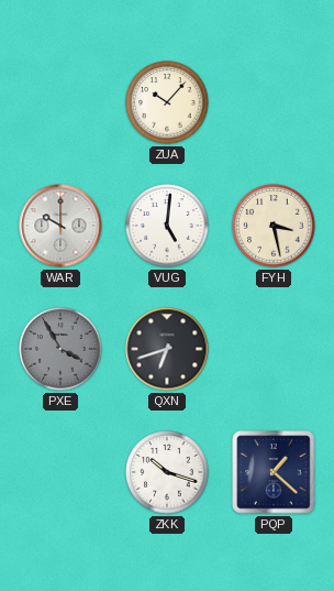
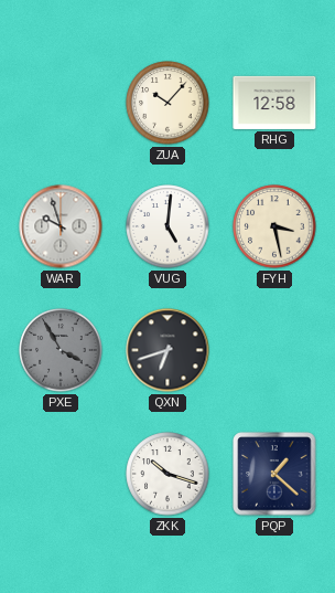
RHG: none -> 12:58 (274, 103)
WAR: 10:00 -> 9:57 (61, 226)
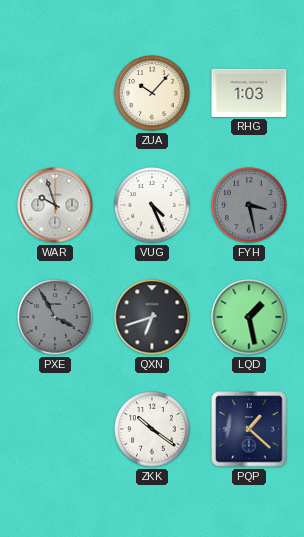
RHG: 12:58 -> 1:03 (249, 93)
VUG: 5:01 -> 4:26 (152, 205)
FYH dial: cream -> grey (249, 205)
LQD: none -> 1:28 (249, 317)
ZKK: 10:18 -> 10:21 (152, 429)
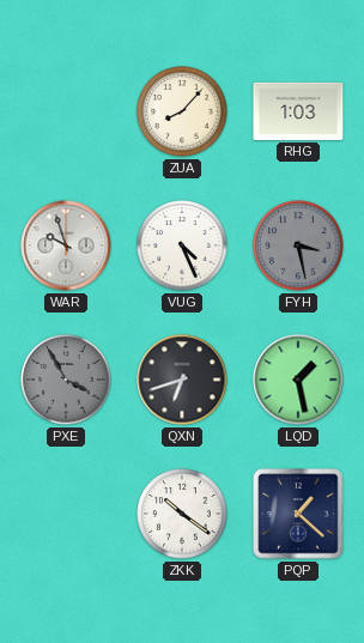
ZUA: 10:07 -> 8:07 (182, 111)
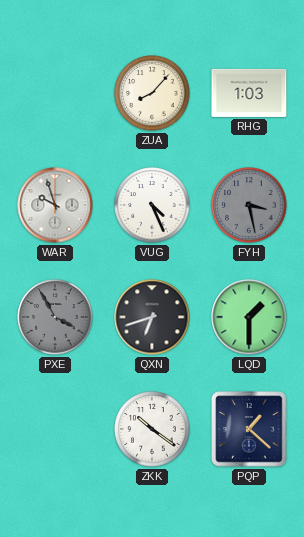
LQD: 1:28 -> 1:30 (249, 317)
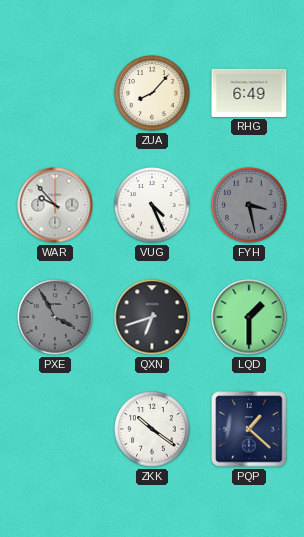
RHG: 1:03 -> 6:49 (249, 93)
WAR: 9:57 -> 9:53 (55, 205)
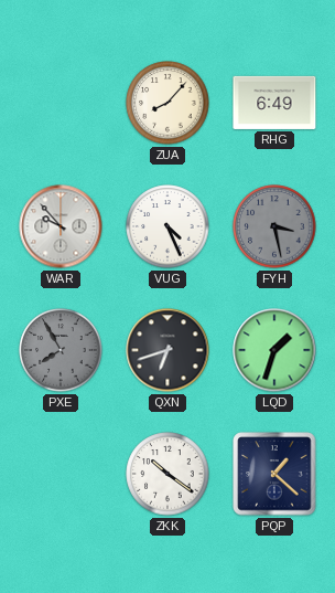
PXE: 3:55 -> 7:55 (61, 350)
LQD: 1:30 -> 1:33 (274, 350)
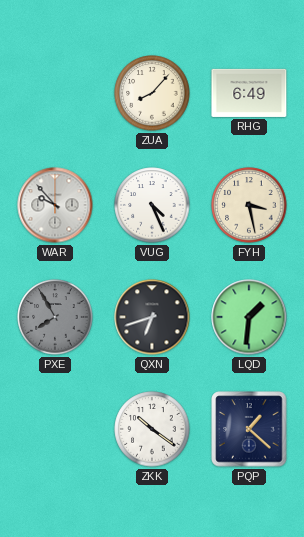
FYH dial: grey -> cream (249, 205)
LQD: 1:33 -> 1:31 (249, 317)
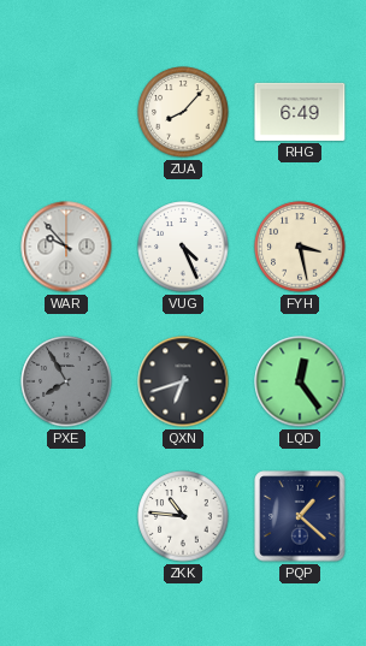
LQD: 1:31 -> 12:24 (300, 381)
ZKK: 10:21 -> 10:46 (183, 516)
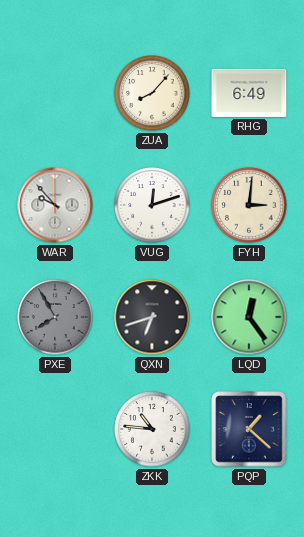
VUG: 4:26 -> 12:12 (152, 205)
FYH: 3:28 -> 3:01 (249, 205)
